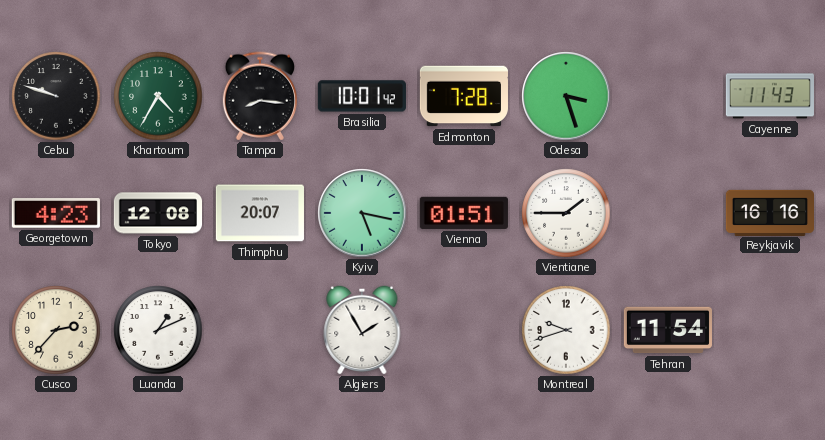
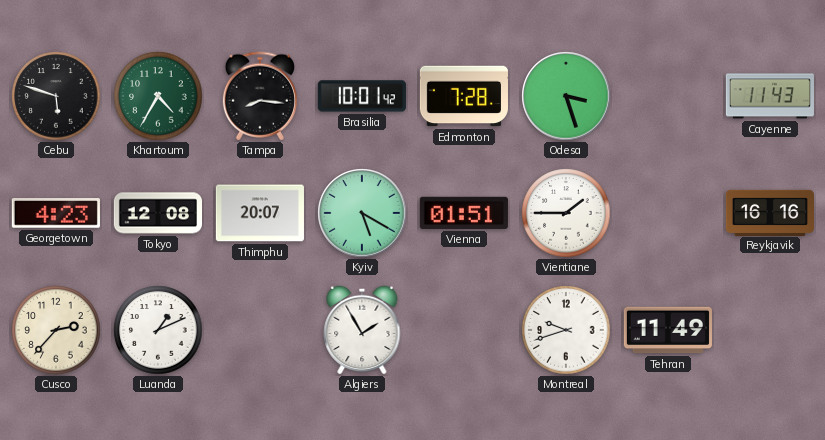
Cebu: 9:48 -> 5:48 (56, 96)
Kyiv: 5:17 -> 5:20 (362, 213)
Tehran: 11:54 -> 11:49 (668, 330)
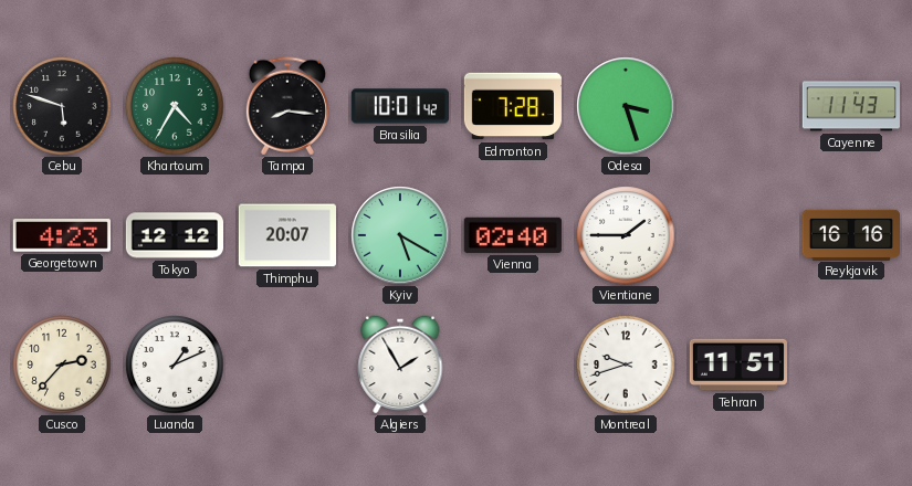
Tokyo: 12:08 -> 12:12 (174, 235)
Vienna: 01:51 -> 02:40 (513, 235)
Tehran: 11:49 -> 11:51 (738, 364)
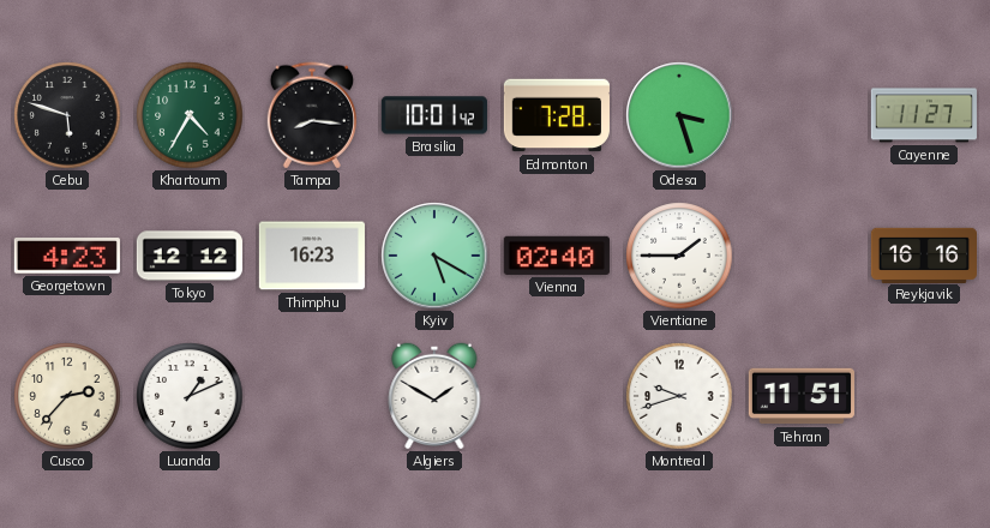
Cayenne: 11:43 -> 11:27 (924, 115)
Thimphu: 20:07 -> 16:23 (312, 256)
Algiers: 1:55 -> 1:50 (434, 396)
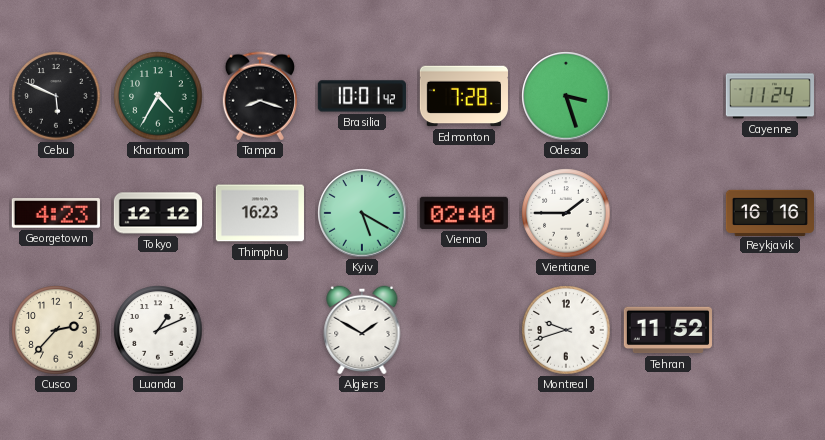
Cebu: 5:48 -> 5:49 (56, 96)
Tampa: 8:16 -> 8:18 (260, 96)
Cayenne: 11:27 -> 11:24 (770, 96)
Tehran: 11:51 -> 11:52 (668, 330)
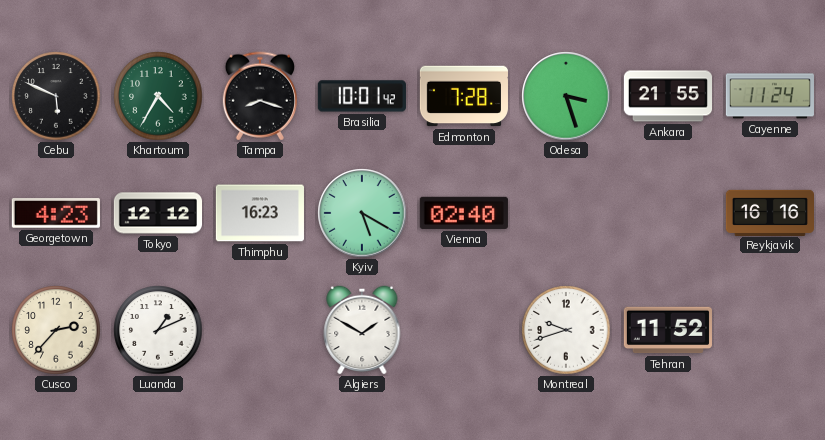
Ankara: none -> 21:55 (667, 96)
Vientiane: 1:45 -> none (566, 213)
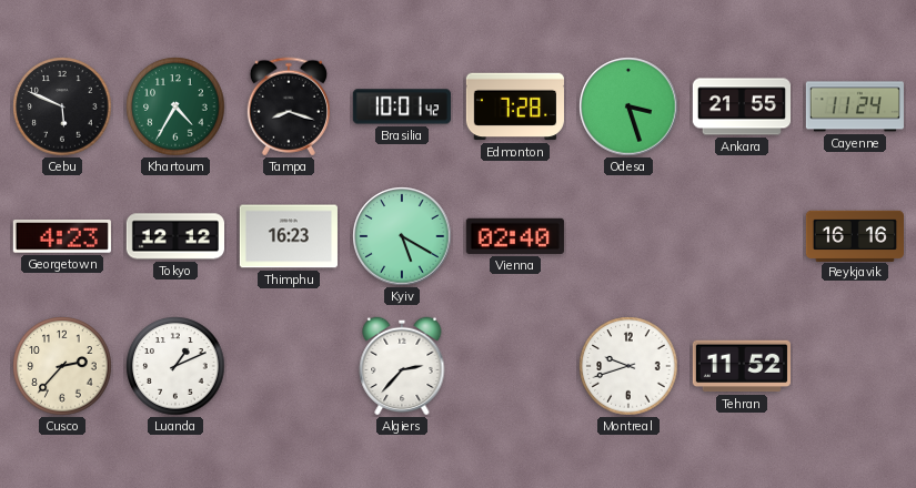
Algiers: 1:50 -> 2:37 (402, 366)
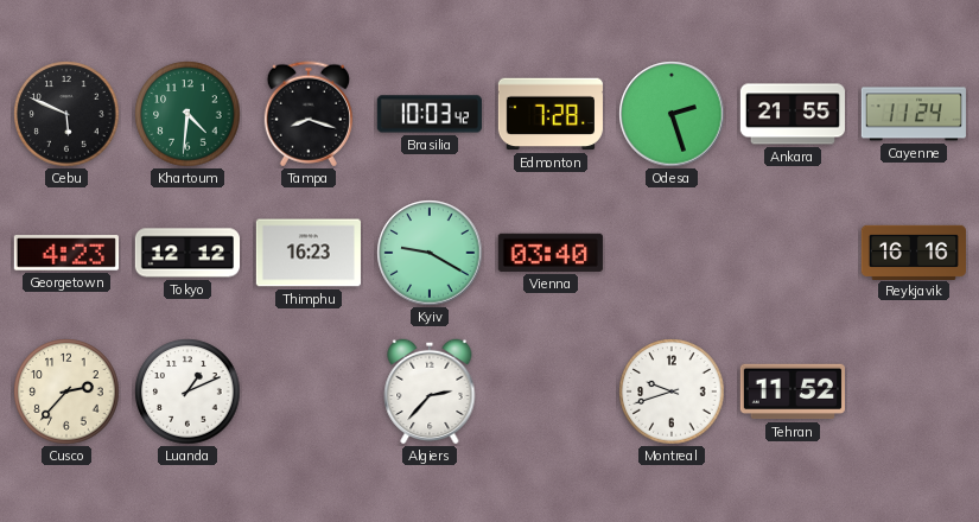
Khartoum: 4:35 -> 4:31 (187, 114)
Brasilia: 10:01 -> 10:03 (430, 114)
Odesa: 3:27 -> 2:27 (672, 114)
Kyiv: 5:20 -> 9:20 (430, 253)
Vienna: 02:40 -> 03:40 (551, 253)
